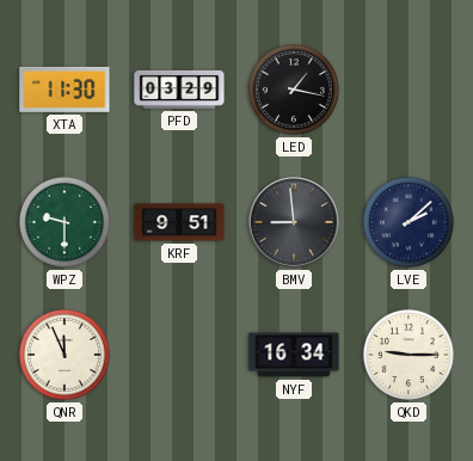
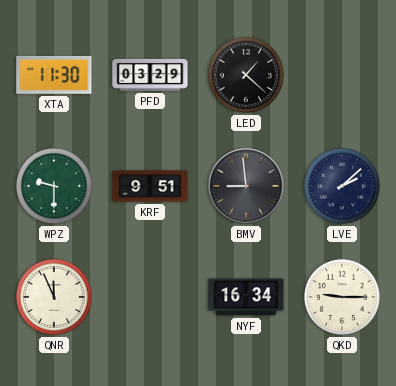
LED: 1:17 -> 1:22 (246, 75)
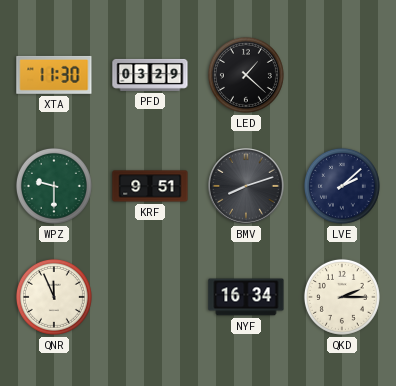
BMV: 8:59 -> 8:12 (246, 186)
QKD: 9:15 -> 2:15 (342, 297)
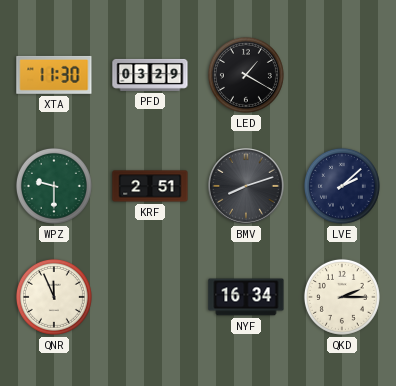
LED: 1:22 -> 1:20 (246, 75)
KRF: 9:51 -> 2:51 (150, 186)
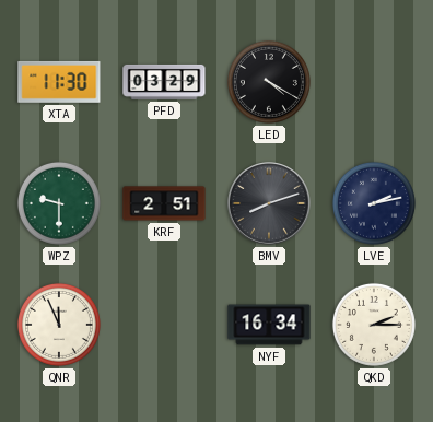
LED: 1:20 -> 4:20 (269, 82)
LVE: 2:08 -> 2:13 (374, 203)
